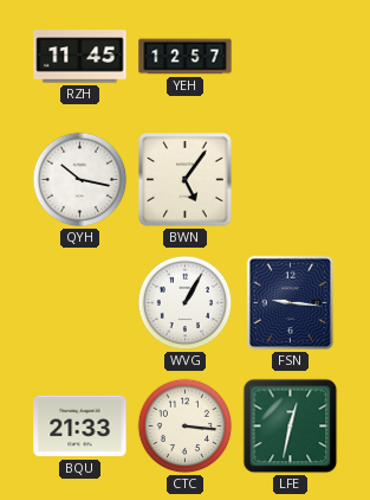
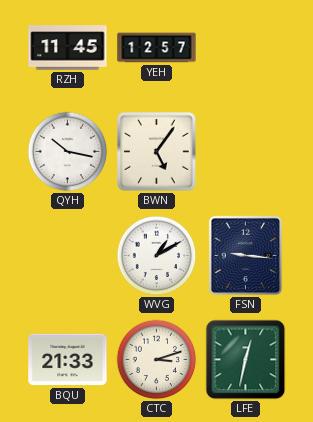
WVG: 1:05 -> 1:10 (157, 256)
CTC: 3:16 -> 3:12 (157, 360)
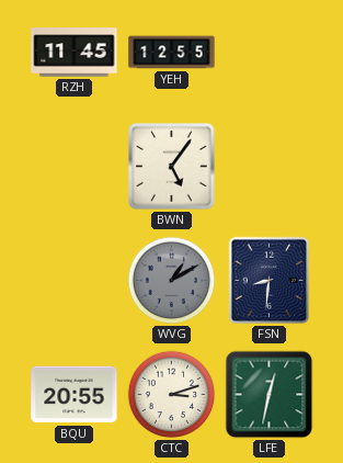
YEH: 12:57 -> 12:55 (172, 53)
QYH: 10:17 -> none (68, 152)
WVG dial: white -> grey (172, 281)
FSN: 9:16 -> 8:31 (270, 281)
BQU: 21:33 -> 20:55 (75, 395)
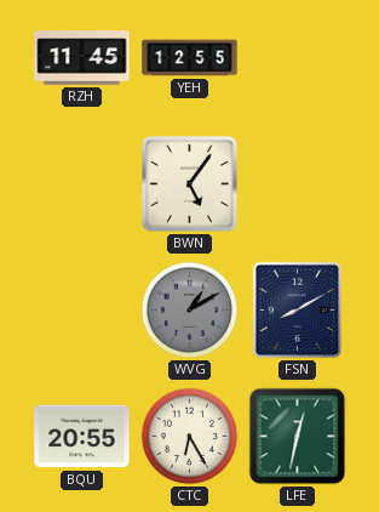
FSN: 8:31 -> 8:10 (298, 311)
CTC: 3:12 -> 6:25 (190, 437)
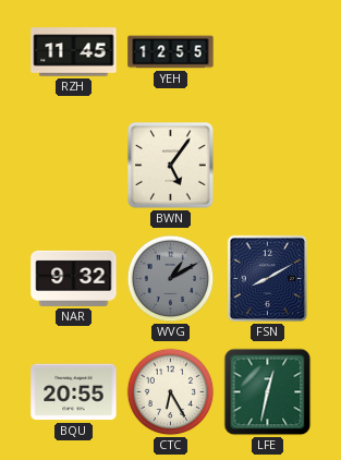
NAR: none -> 9:32 (74, 278)
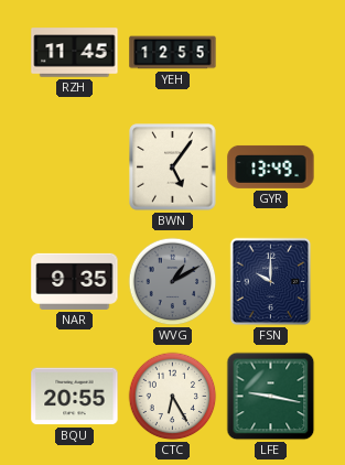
GYR: none -> 13:49 (271, 166)
NAR: 9:32 -> 9:35 (75, 281)
FSN: 8:10 -> 10:00 (271, 282)
LFE: 12:32 -> 9:17 (271, 397)
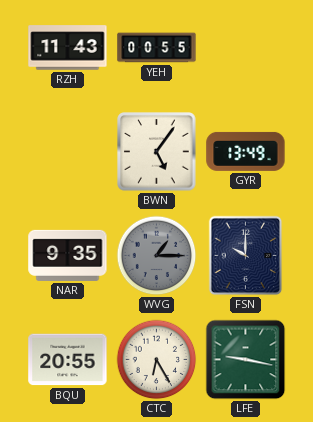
RZH: 11:45 -> 11:43 (68, 48)
YEH: 12:55 -> 00:55 (157, 48)
WVG: 1:10 -> 1:15 (157, 256)
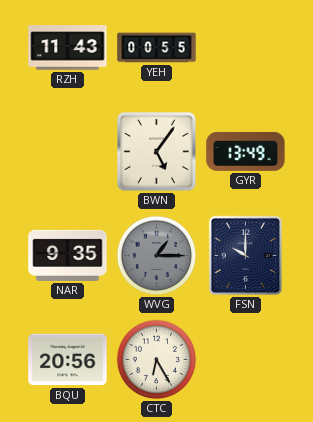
BQU: 20:55 -> 20:56 (68, 360)
LFE: 9:17 -> none (246, 360)
